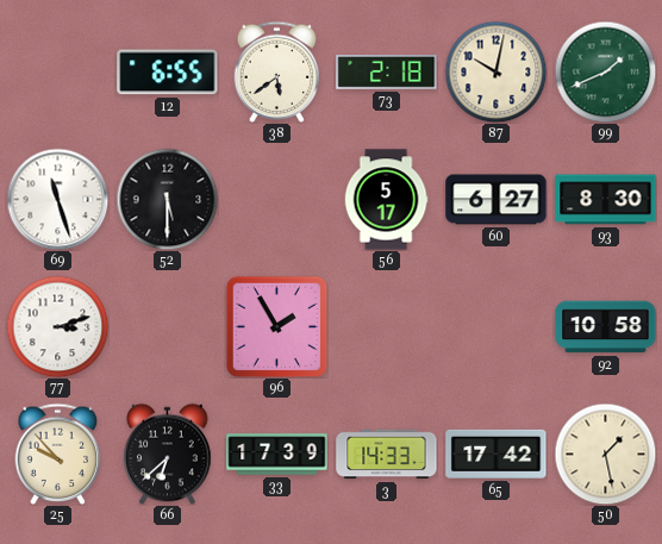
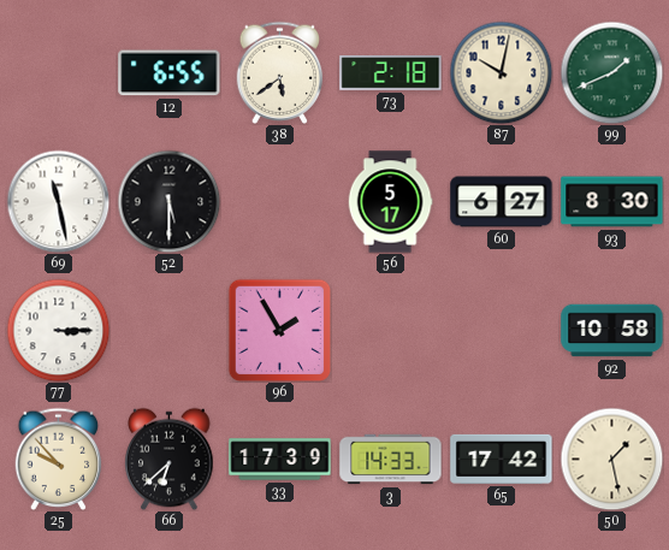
69: 11:27 -> 11:28 (58, 201)
77: 3:12 -> 3:15 (58, 330)
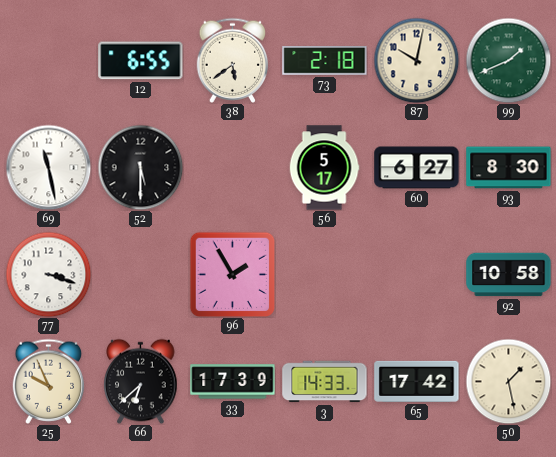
77: 3:15 -> 3:18 (48, 274)
25: 9:53 -> 9:56 (49, 381)
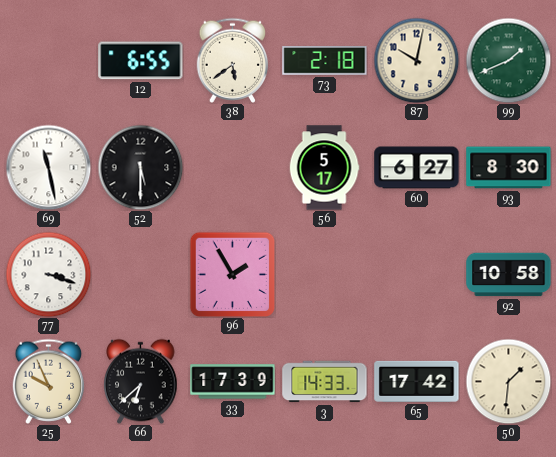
50: 1:28 -> 1:31 (508, 381)
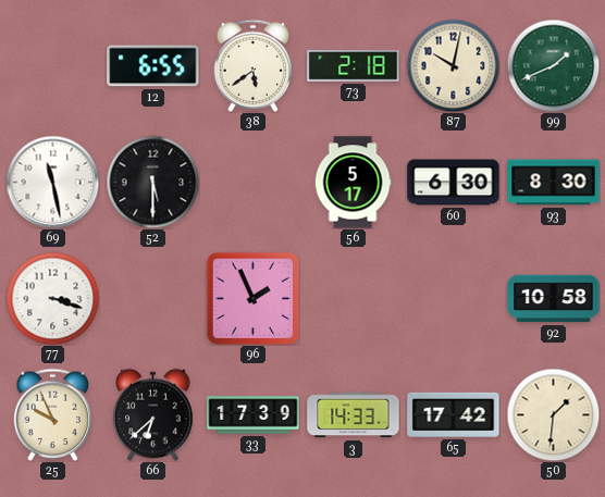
60: 6:27 -> 6:30 (454, 183)
96: 1:55 -> 1:56 (252, 298)
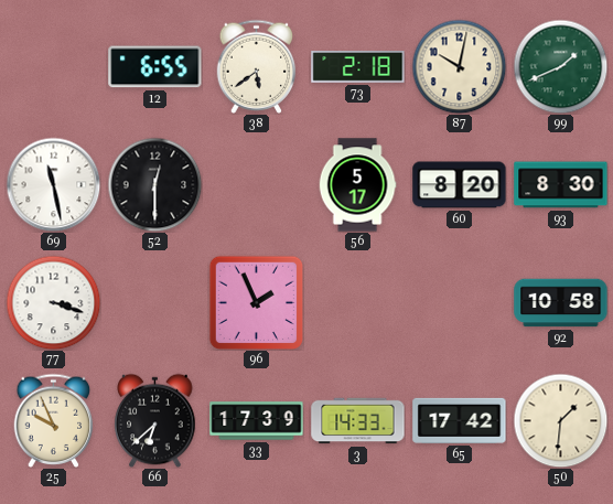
52: 5:30 -> 12:30 (154, 184)
60: 6:30 -> 8:20 (460, 185)
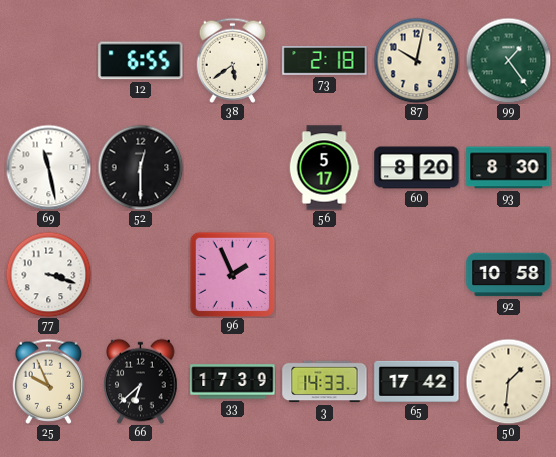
99: 1:41 -> 1:24 (508, 60)
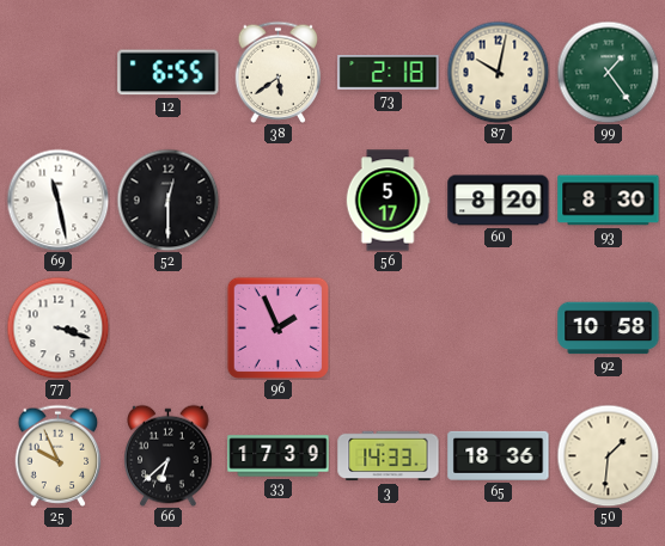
65: 17:42 -> 18:36 (499, 455)
